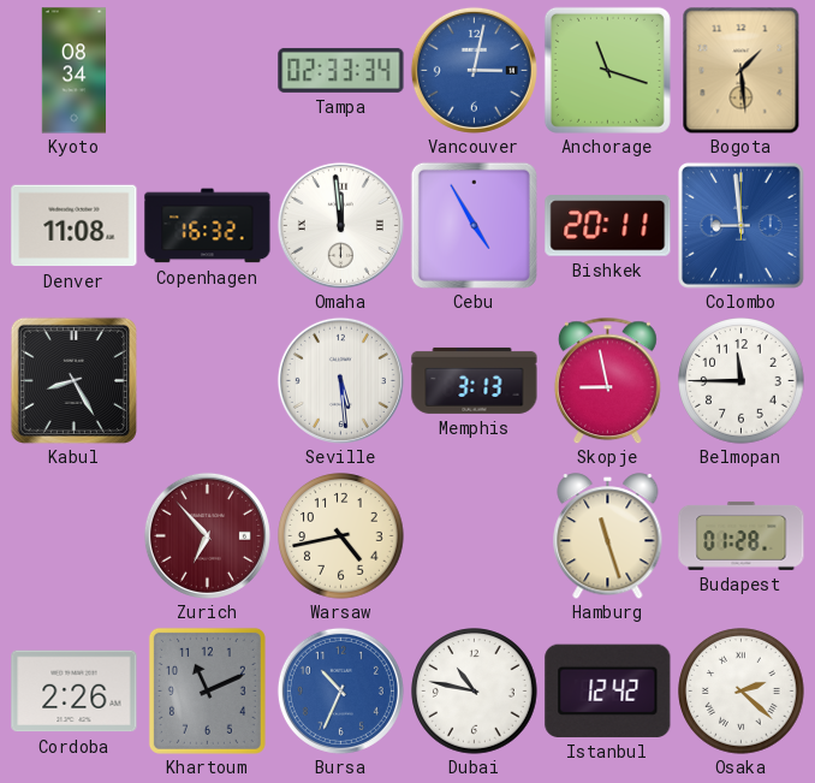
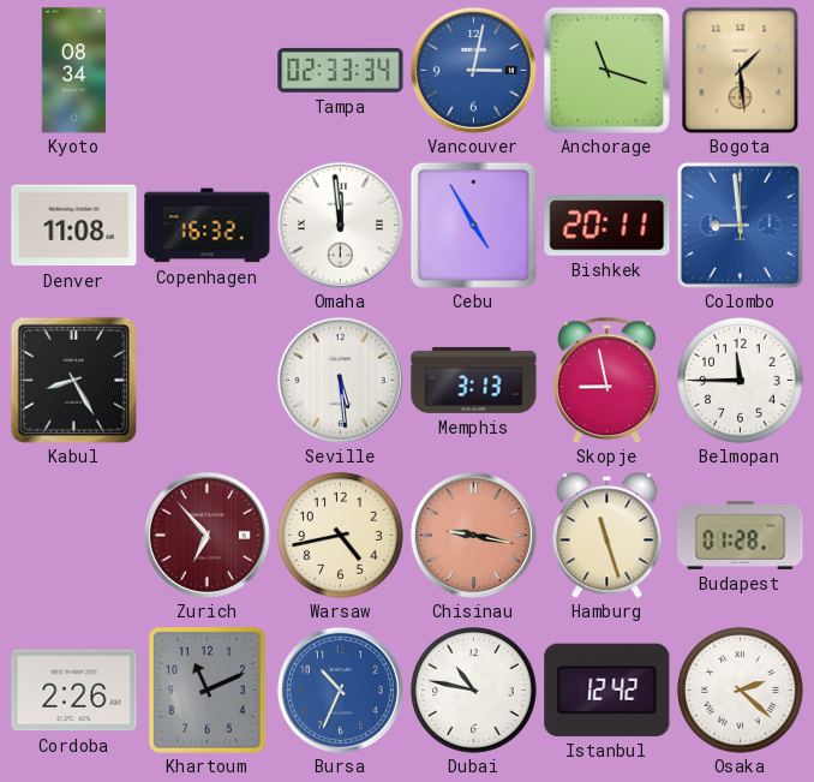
Chisinau: none -> 9:17 (473, 535)
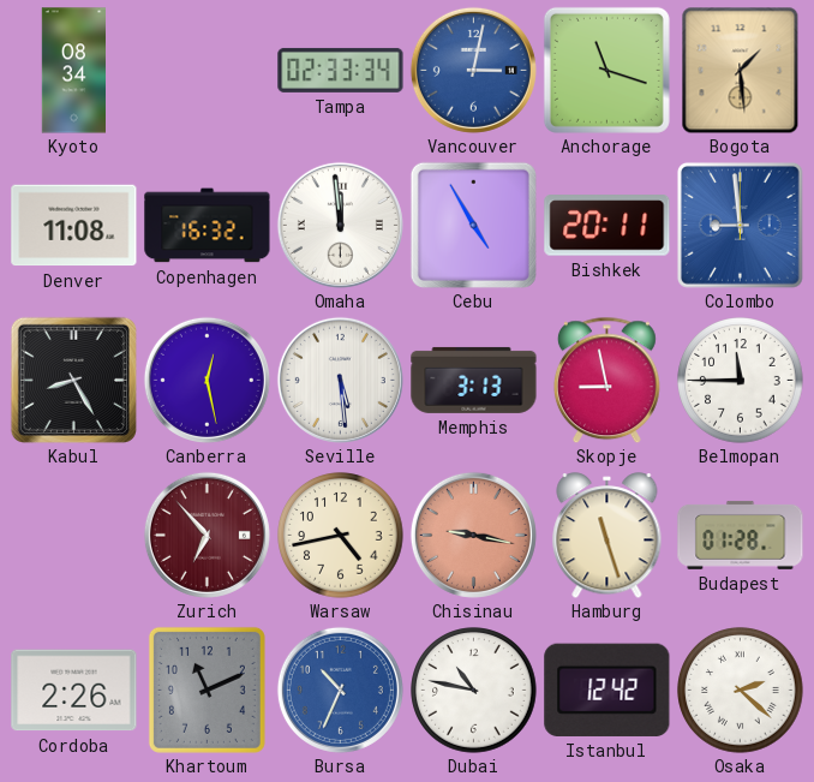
Canberra: none -> 12:28 (207, 380)
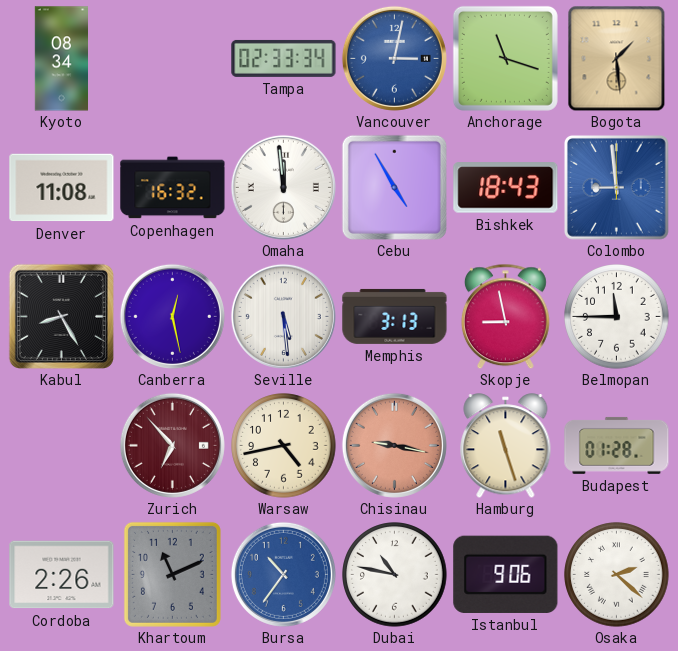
Bishkek: 20:11 -> 18:43 (506, 188)
Bursa: 10:34 -> 10:36 (283, 574)
Istanbul: 12:42 -> 9:06 (506, 574)
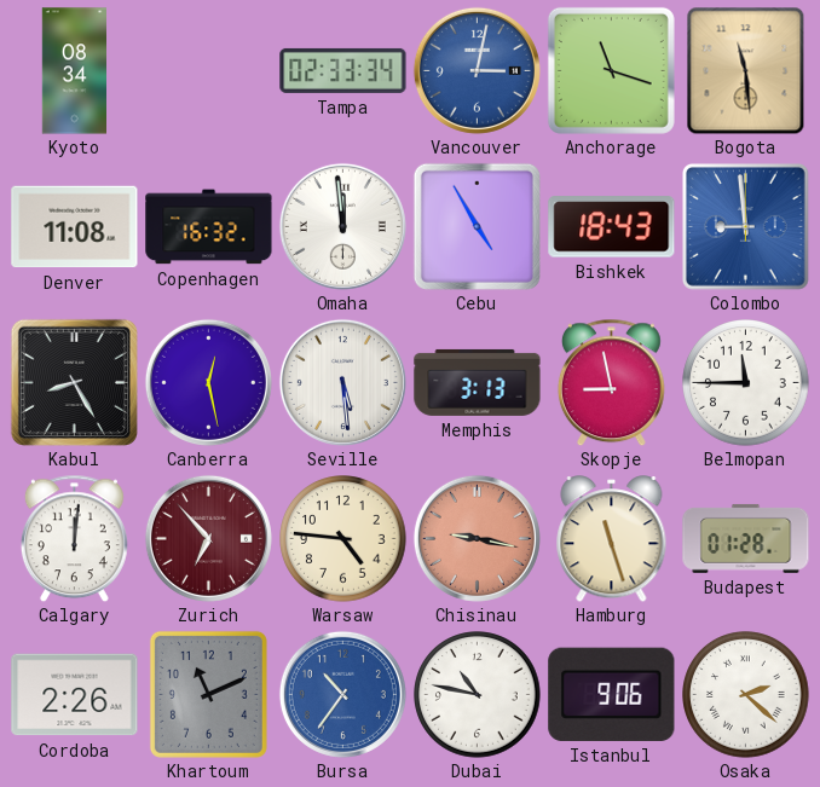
Bogota: 1:29 -> 11:29 (746, 70)
Calgary: none -> 12:01 (74, 538)
Warsaw: 4:43 -> 4:46 (343, 539)
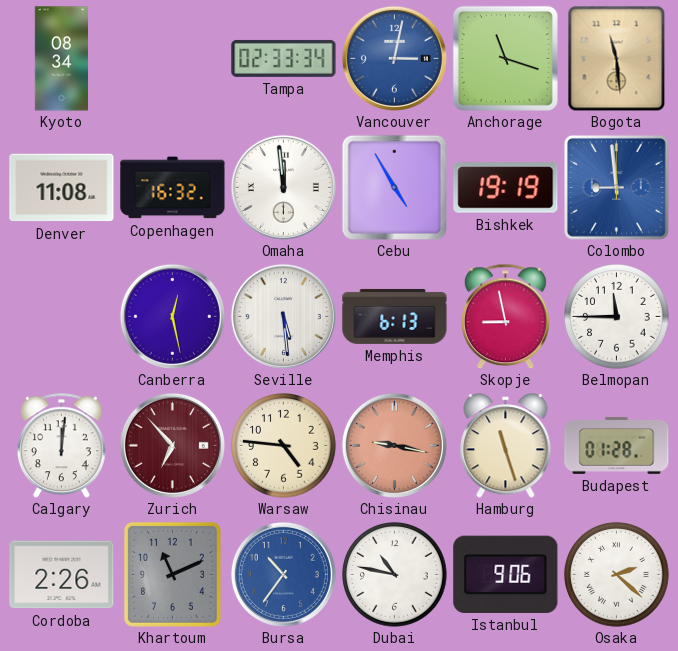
Bishkek: 18:43 -> 19:19 (506, 188)
Kabul: 8:25 -> none (74, 382)
Memphis: 3:13 -> 6:13 (395, 316)
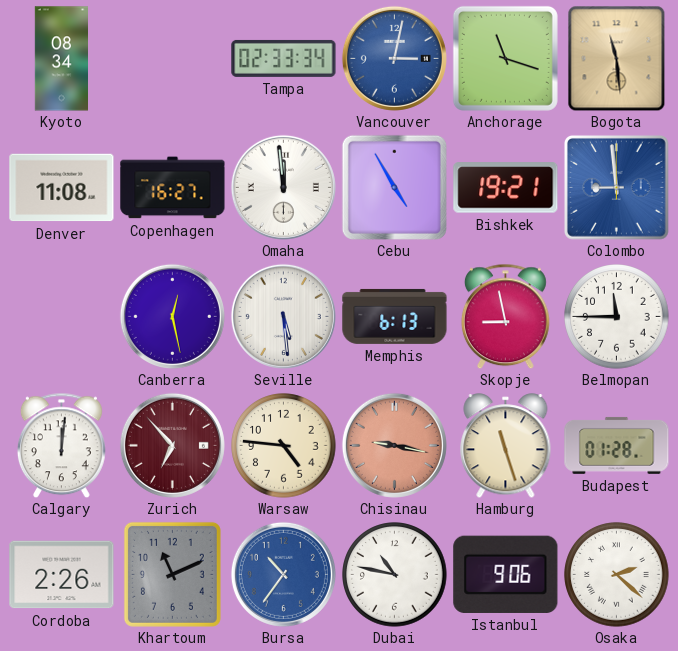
Copenhagen: 16:32 -> 16:27 (173, 188)
Bishkek: 19:19 -> 19:21 (506, 188)
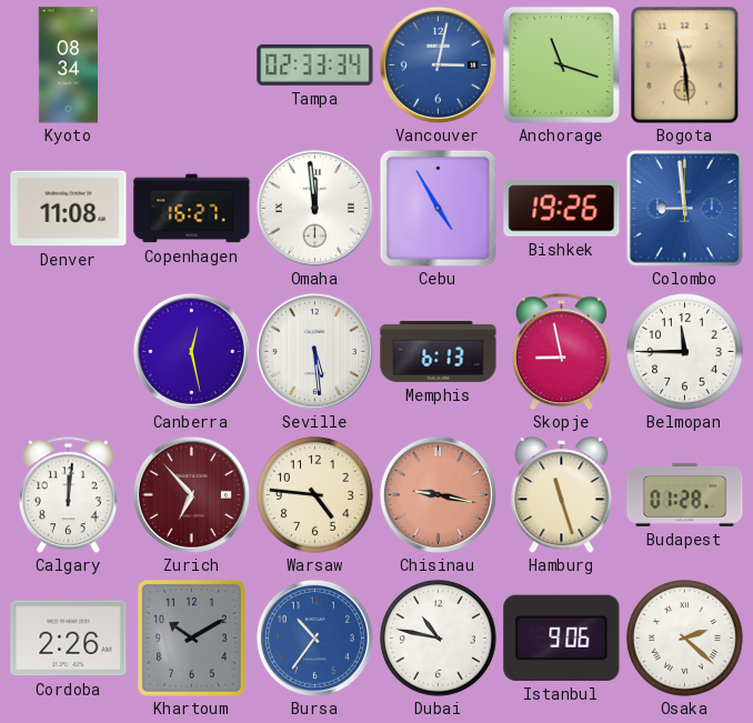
Bishkek: 19:21 -> 19:26 (562, 209)
Khartoum: 11:11 -> 10:10 (191, 637)
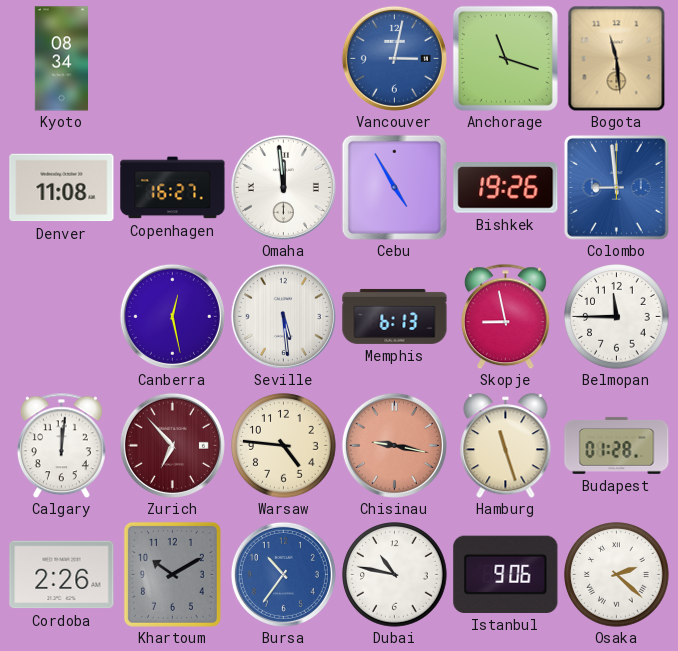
Tampa: 02:33 -> none (315, 64)
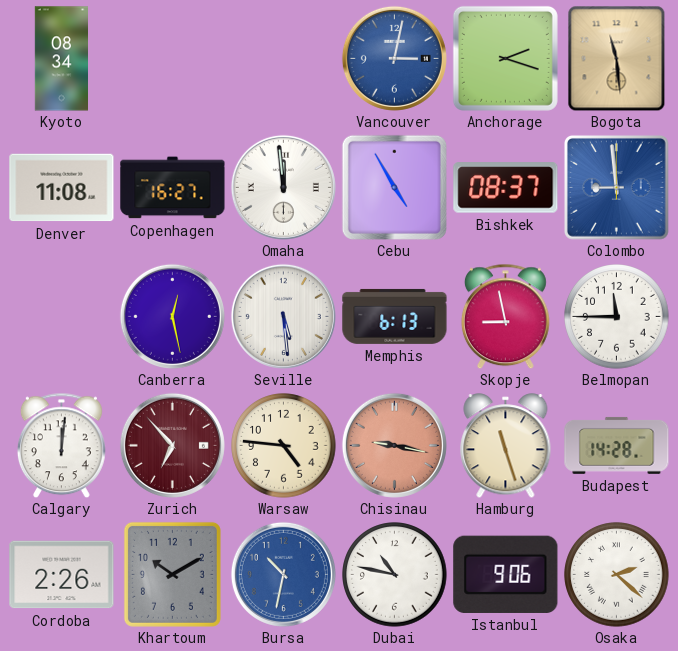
Anchorage: 11:18 -> 2:18 (505, 58)
Bishkek: 19:26 -> 08:37 (506, 188)
Budapest: 01:28 -> 14:28 (617, 445)
Bursa: 10:36 -> 10:32 (283, 574)
